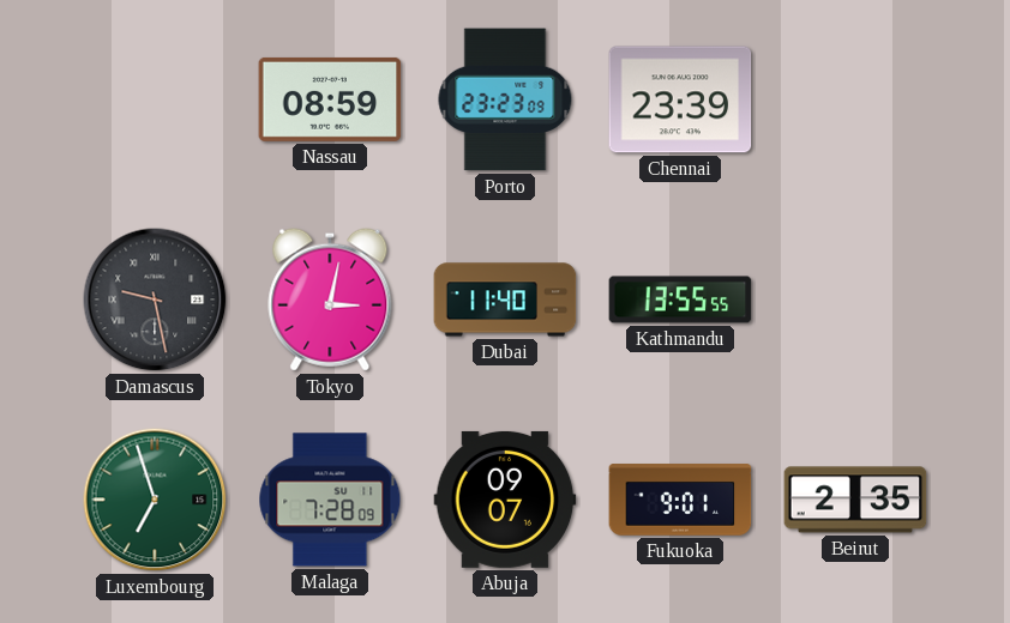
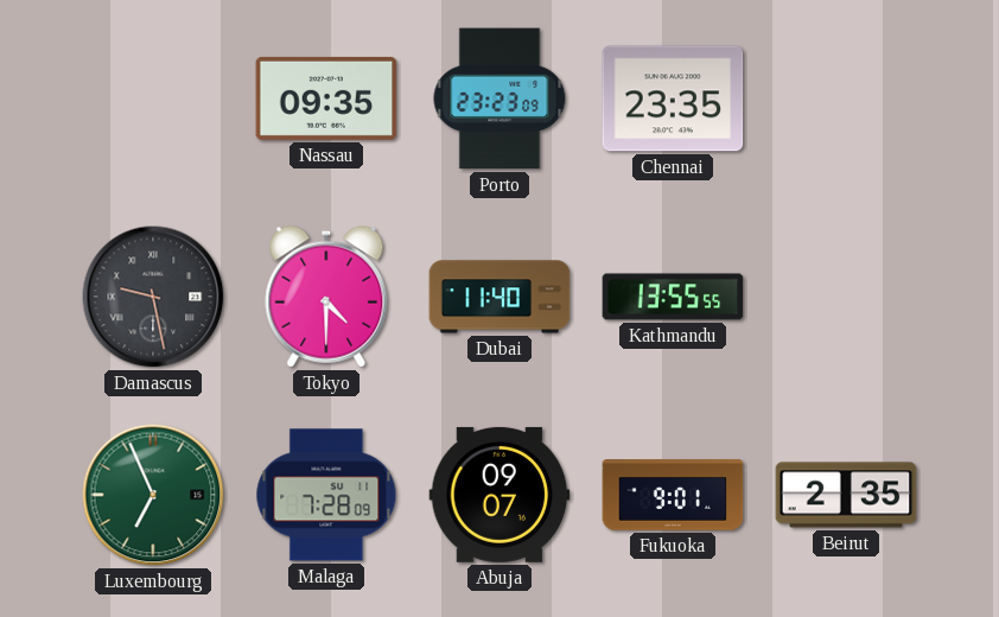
Nassau: 08:59 -> 09:35 (326, 98)
Chennai: 23:39 -> 23:35 (673, 98)
Tokyo: 3:02 -> 4:30 (326, 297)
Luxembourg: 6:57 -> 6:56 (153, 495)
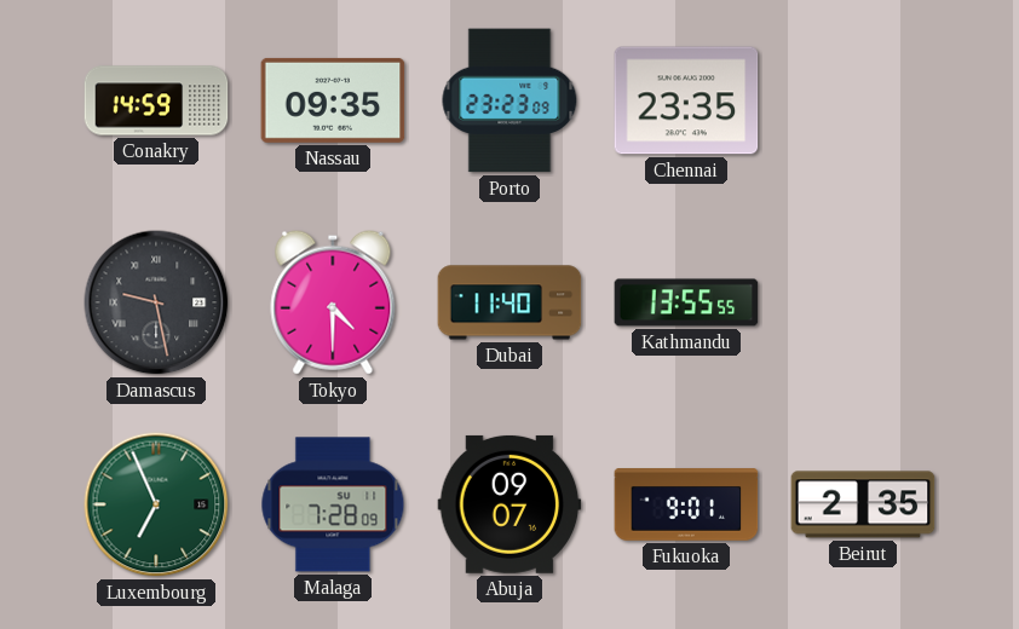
Conakry: none -> 14:59 (156, 100)
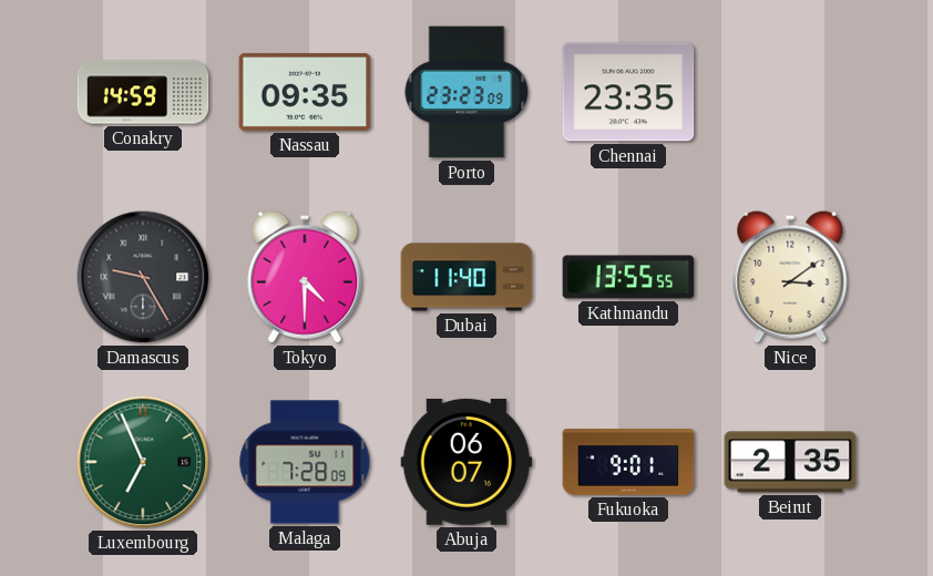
Damascus: 9:28 -> 9:25 (143, 277)
Nice: none -> 3:09 (790, 277)
Abuja: 09:07 -> 06:07 (466, 462)
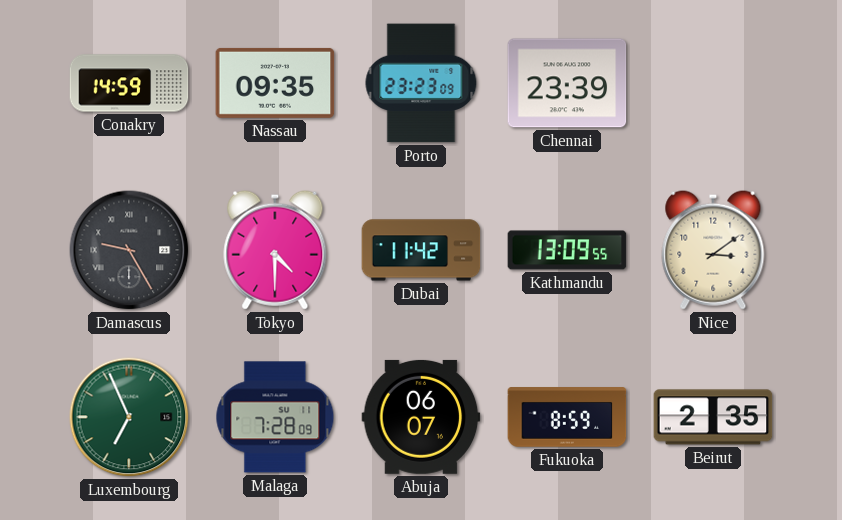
Chennai: 23:35 -> 23:39 (567, 83)
Dubai: 11:40 -> 11:42 (421, 250)
Kathmandu: 13:55 -> 13:09 (567, 250)
Fukuoka: 9:01 -> 8:59 (567, 417)
